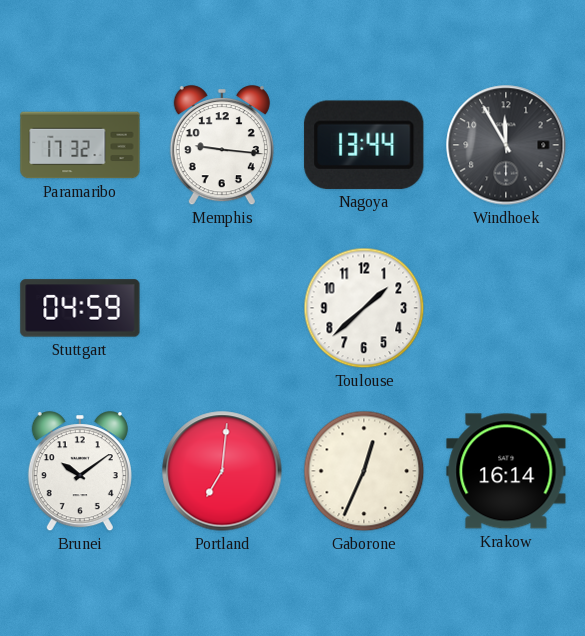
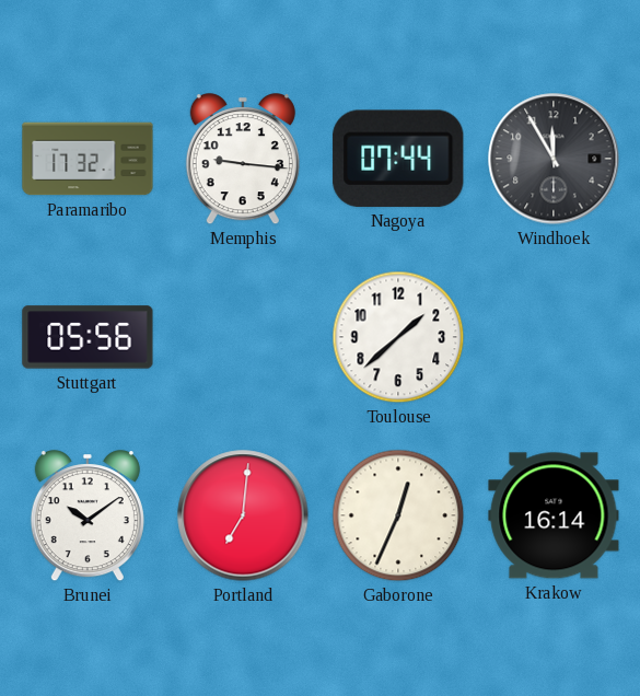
Nagoya: 13:44 -> 07:44 (398, 159)
Stuttgart: 04:59 -> 05:56 (88, 337)
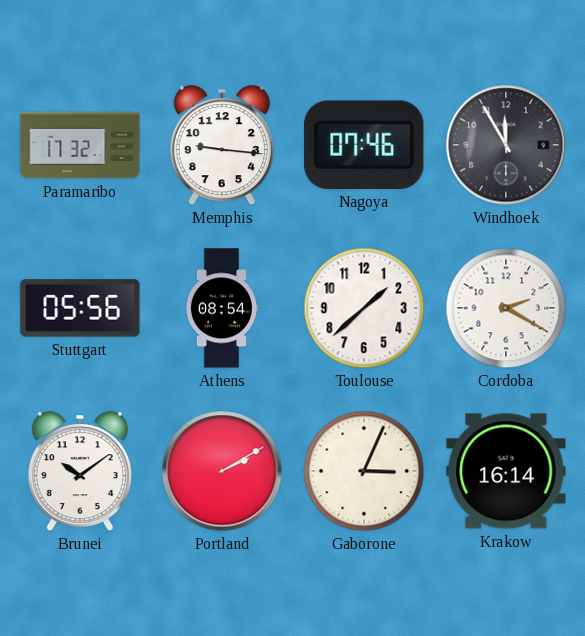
Nagoya: 07:44 -> 07:46 (364, 145)
Athens: none -> 08:54 (221, 308)
Cordoba: none -> 2:20 (506, 308)
Portland: 7:01 -> 2:10 (222, 471)
Gaborone: 12:34 -> 3:04 (364, 471)
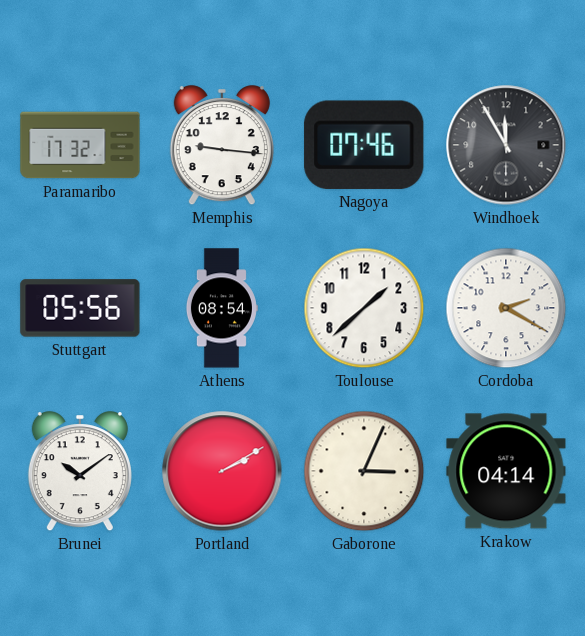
Krakow: 16:14 -> 04:14 (506, 471)
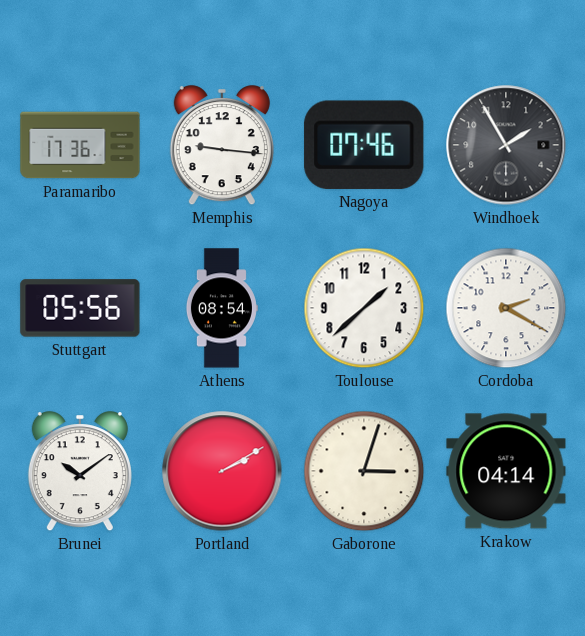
Paramaribo: 17:32 -> 17:36 (80, 145)
Windhoek: 11:55 -> 1:55 (506, 145)
Gaborone: 3:04 -> 3:03 (364, 471)
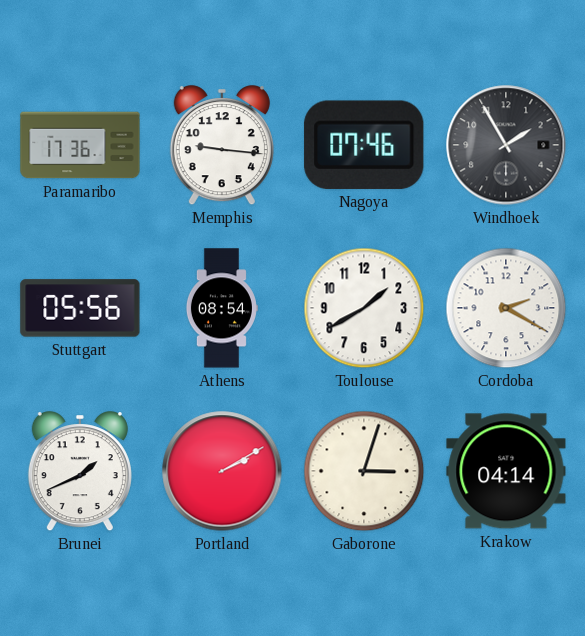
Toulouse: 1:38 -> 1:40 (364, 308)
Brunei: 10:09 -> 1:41 (80, 472)
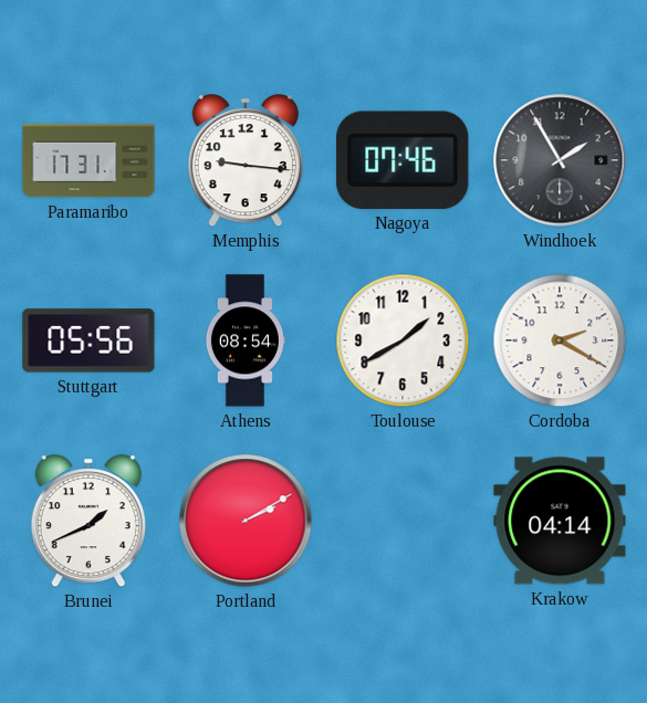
Paramaribo: 17:36 -> 17:31 (88, 160)
Gaborone: 3:03 -> none (364, 471)
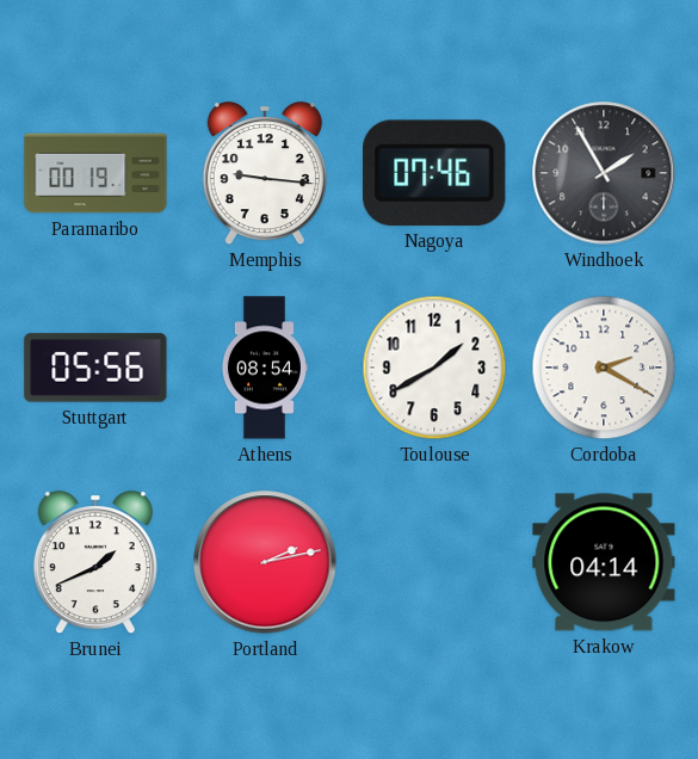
Paramaribo: 17:31 -> 00:19 (95, 173)
Portland: 2:10 -> 2:13 (265, 562)
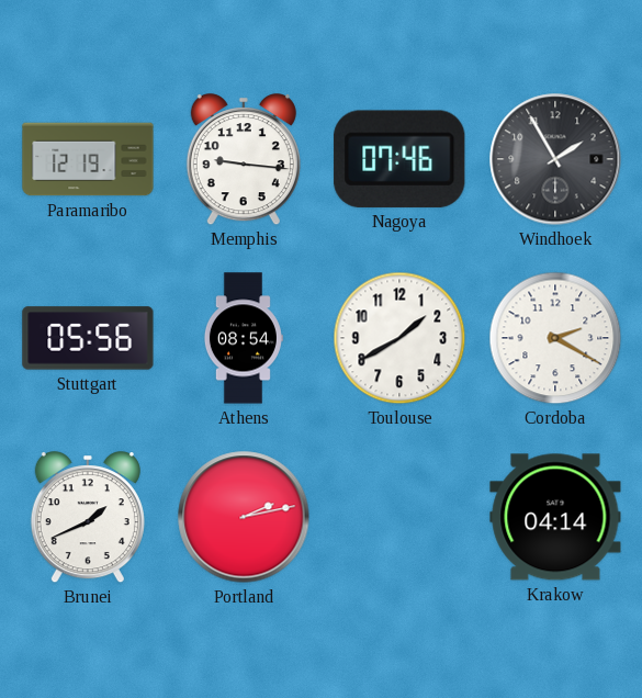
Paramaribo: 00:19 -> 12:19 (88, 159)
